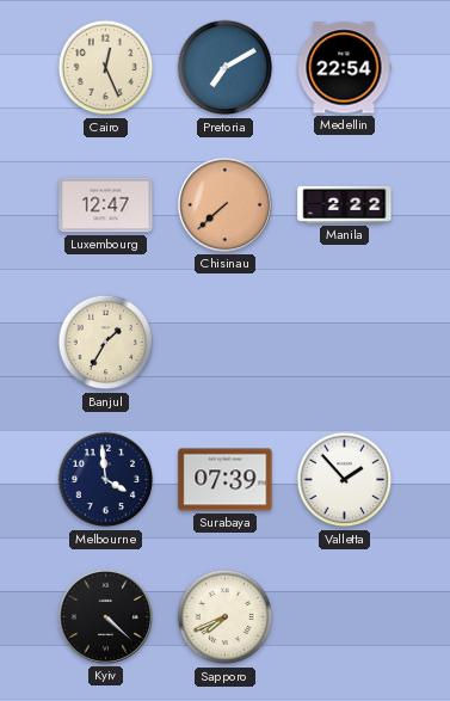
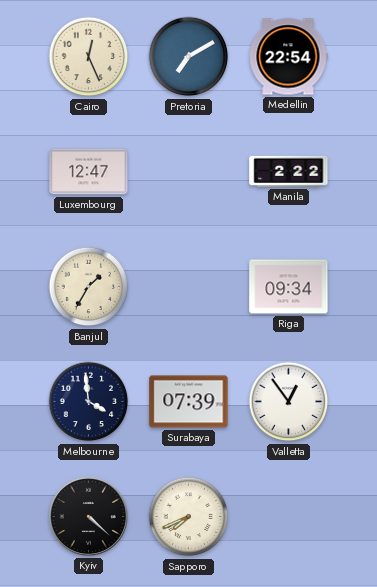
Chisinau: 7:38 -> none (224, 204)
Riga: none -> 09:34 (289, 287)
Valletta: 1:53 -> 12:54 (289, 402)
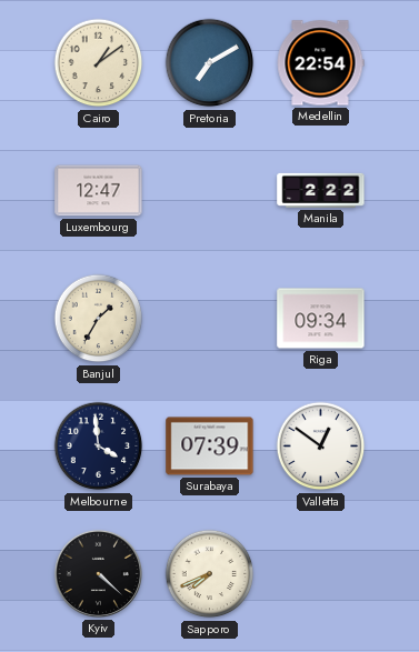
Cairo: 12:26 -> 1:09 (99, 63)
Valletta: 12:54 -> 12:51 (321, 447)
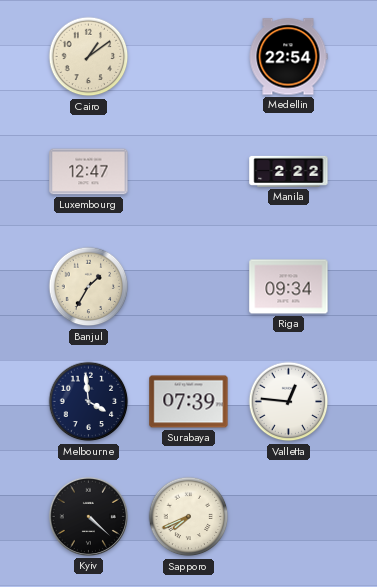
Pretoria: 7:10 -> none (210, 63)
Valletta: 12:51 -> 12:46 (289, 402)
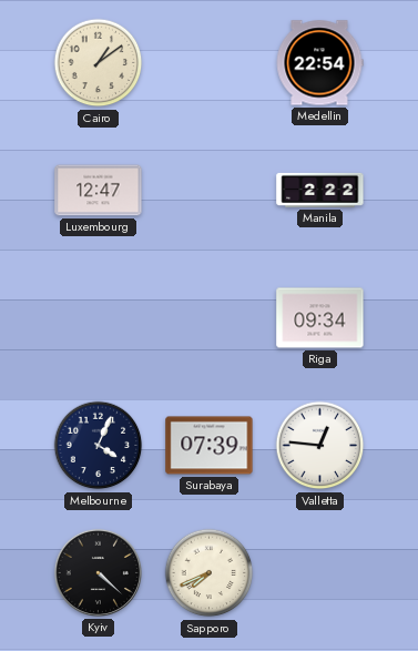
Banjul: 1:35 -> none (89, 287)
Melbourne: 3:59 -> 4:04 (99, 446)
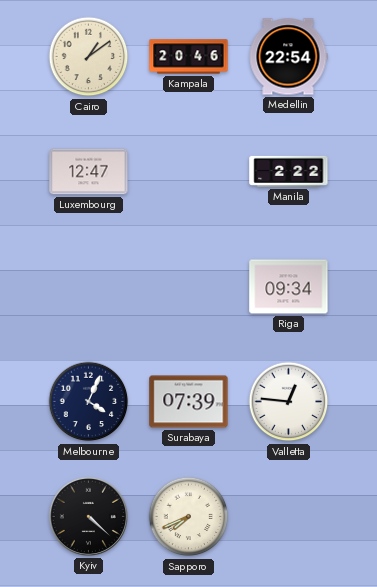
Kampala: none -> 20:46 (189, 57)
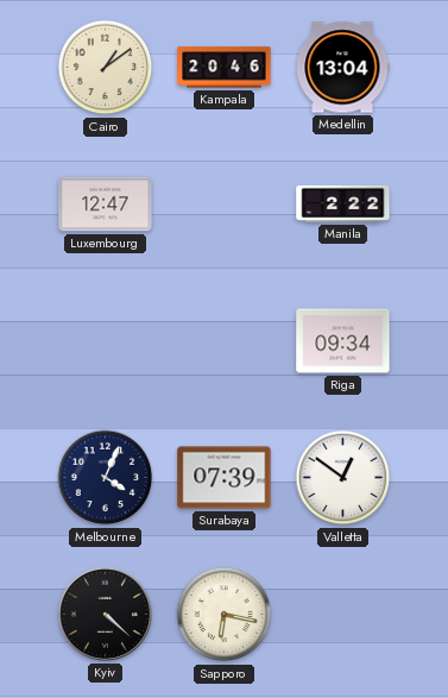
Medellin: 22:54 -> 13:04 (342, 68)
Valletta: 12:46 -> 12:51 (343, 478)
Sapporo: 7:41 -> 6:17 (225, 615)
